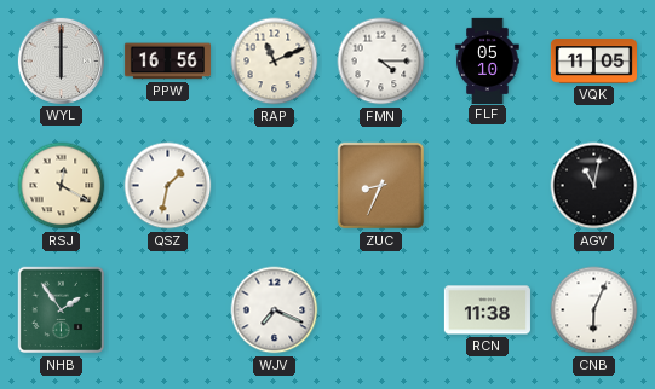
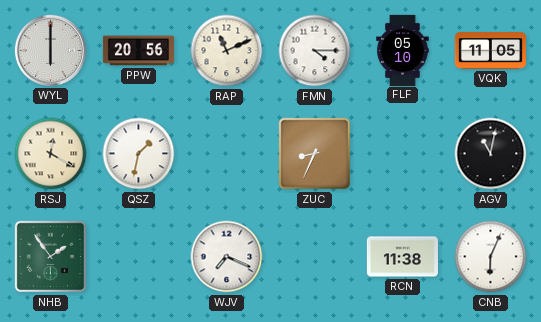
PPW: 16:56 -> 20:56 (138, 51)
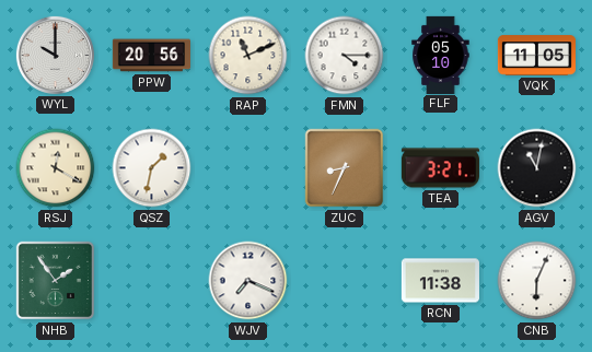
WYL: 6:00 -> 10:00 (55, 55)
TEA: none -> 3:21 (440, 168)
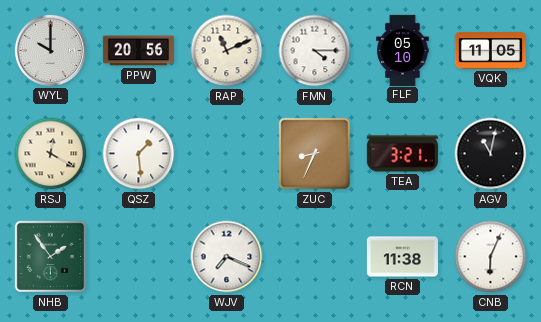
QSZ: 1:32 -> 1:29 (139, 154)
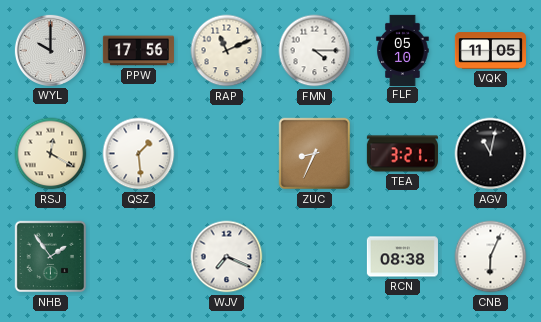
PPW: 20:56 -> 17:56 (138, 51)
RCN: 11:38 -> 08:38 (402, 257)
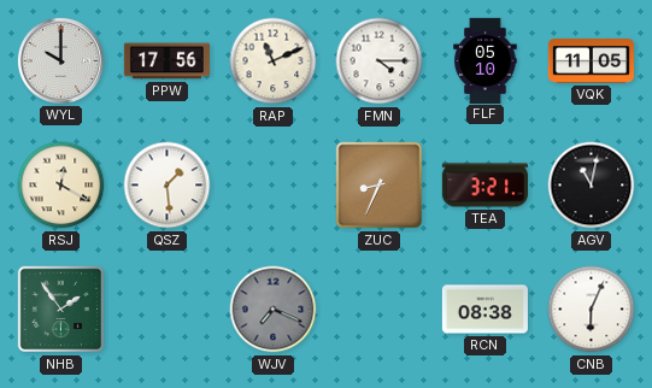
WJV dial: white -> grey (274, 310)
